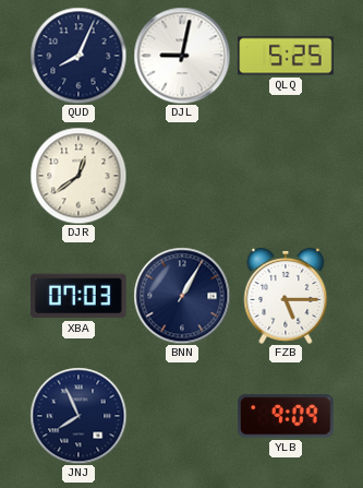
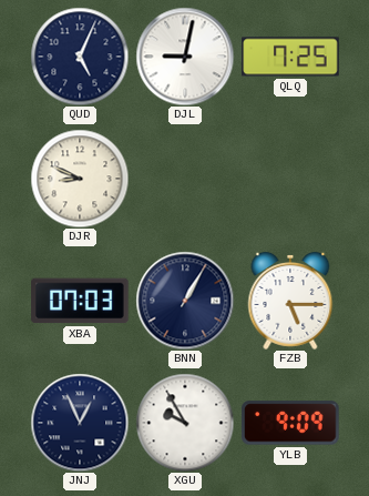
QUD: 8:04 -> 5:04 (80, 57)
QLQ: 5:25 -> 7:25 (290, 57)
DJR: 12:39 -> 8:49 (80, 179)
JNJ: 7:56 -> 12:56 (80, 423)
XGU: none -> 9:55 (185, 423)
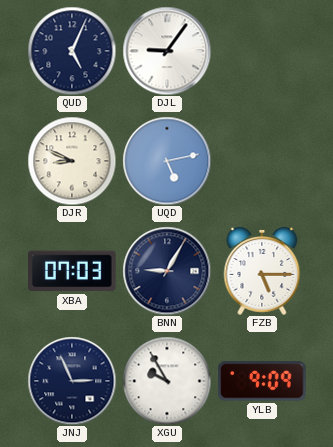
DJL: 9:02 -> 9:06 (167, 51)
QLQ: 7:25 -> none (290, 57)
UQD: none -> 5:13 (167, 161)
BNN: 1:05 -> 9:05 (167, 271)
JNJ: 12:56 -> 2:56 (72, 381)
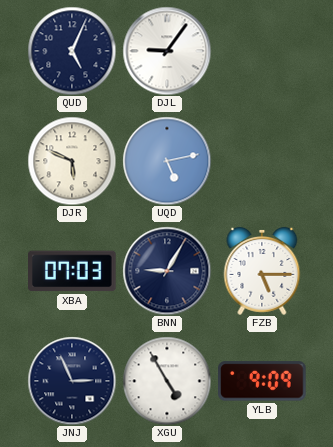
DJR: 8:49 -> 5:49 (72, 161)
XGU: 9:55 -> 4:55 (167, 381)
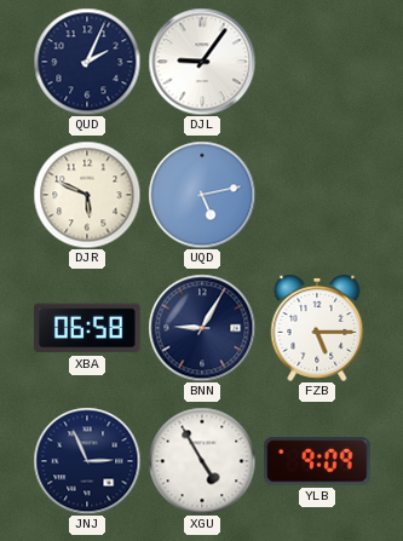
QUD: 5:04 -> 2:04 (87, 62)
XBA: 07:03 -> 06:58 (87, 328)
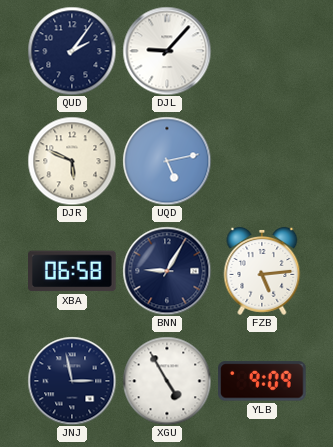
QUD: 2:04 -> 2:06 (72, 51)
DJL: 9:06 -> 9:07 (167, 51)
FZB: 5:15 -> 5:14 (262, 271)
JNJ: 2:56 -> 2:58 (72, 381)
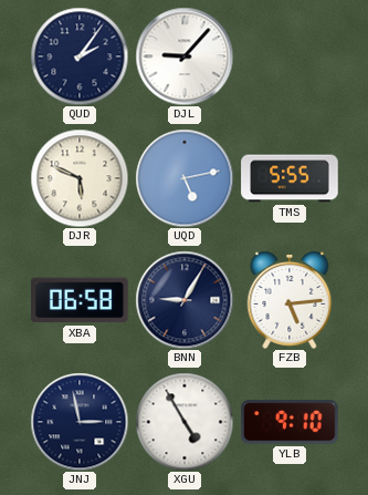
TMS: none -> 5:55 (290, 178)
YLB: 9:09 -> 9:10 (290, 422)
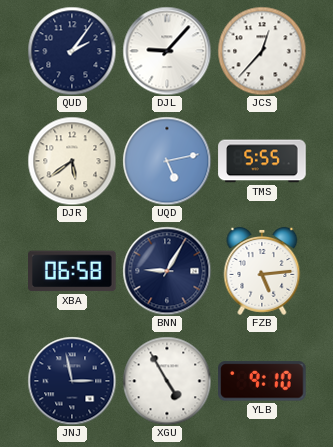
JCS: none -> 12:37 (262, 51)
DJR: 5:49 -> 5:39 (72, 161)
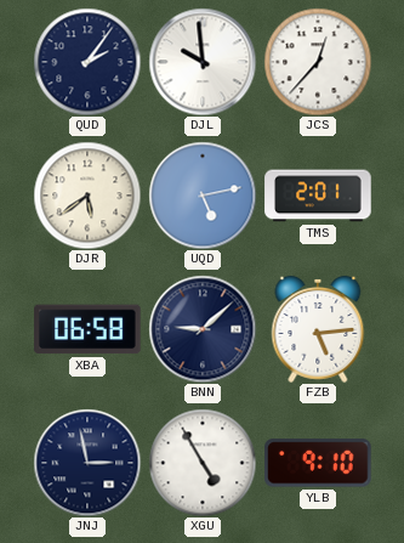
DJL: 9:07 -> 9:59 (203, 62)
TMS: 5:55 -> 2:01 (318, 196)
BNN: 9:05 -> 9:08 (203, 329)
